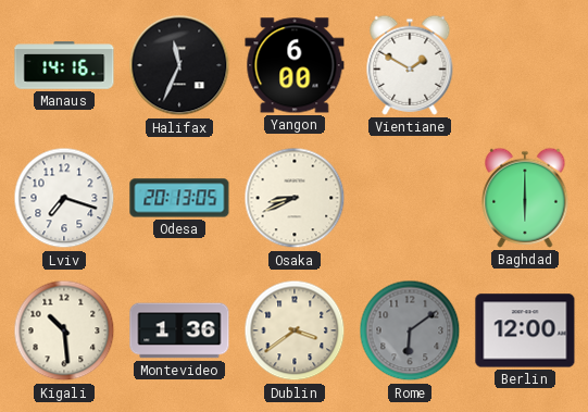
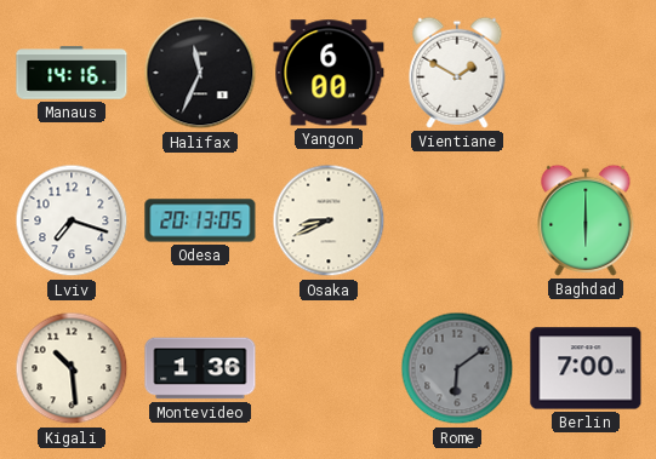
Dublin: 3:39 -> none (295, 330)
Berlin: 12:00 -> 7:00 (586, 368)
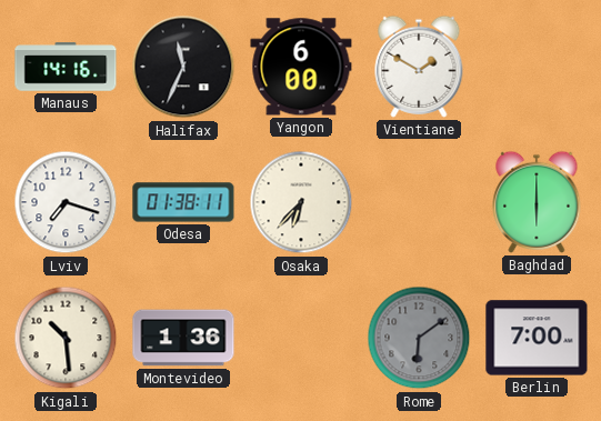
Odesa: 20:13 -> 01:38 (183, 202)
Osaka: 8:41 -> 6:37 (301, 202)
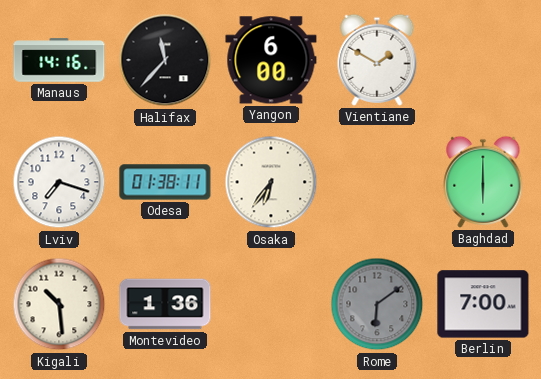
Halifax: 11:34 -> 11:37 (165, 60)
Osaka: 6:37 -> 6:36 (271, 182)
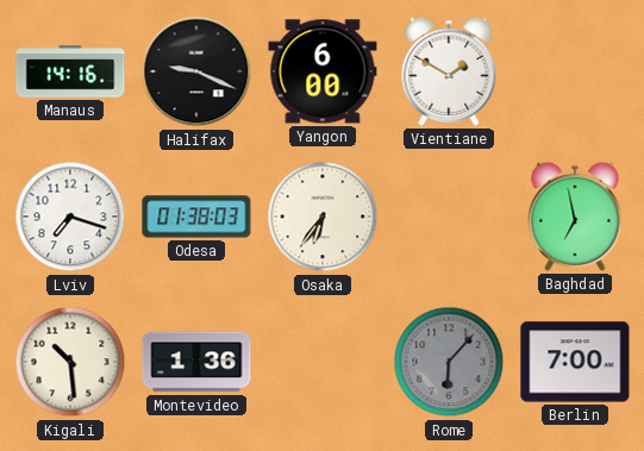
Halifax: 11:37 -> 9:19 (196, 71)
Odesa: 01:38:11 -> 01:38:03 (196, 217)
Baghdad: 6:00 -> 6:58 (575, 217)
Rome: 6:09 -> 6:07 (449, 362)
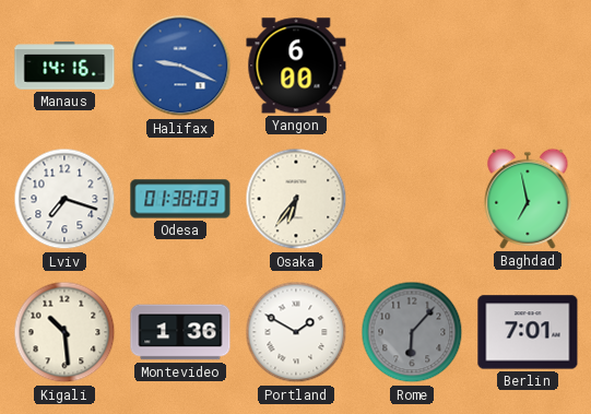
Halifax dial: black -> blue (180, 66)
Vientiane: 1:50 -> none (449, 71)
Portland: none -> 1:50 (296, 332)
Berlin: 7:00 -> 7:01 (528, 332)
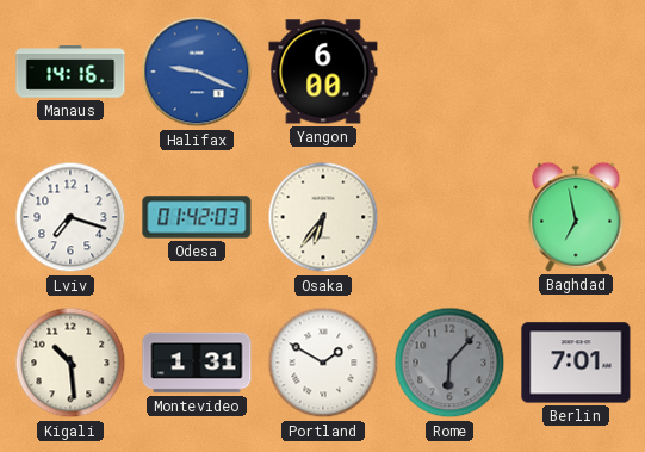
Odesa: 01:38 -> 01:42 (197, 217)
Montevideo: 1:36 -> 1:31 (197, 363)
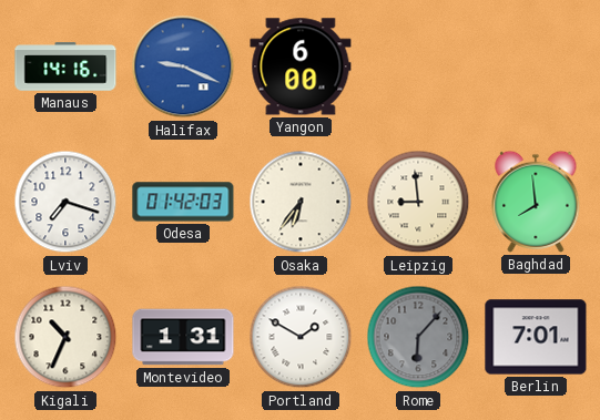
Leipzig: none -> 8:59 (418, 202)
Baghdad: 6:58 -> 7:59 (536, 202)
Kigali: 10:29 -> 10:34 (65, 337)
